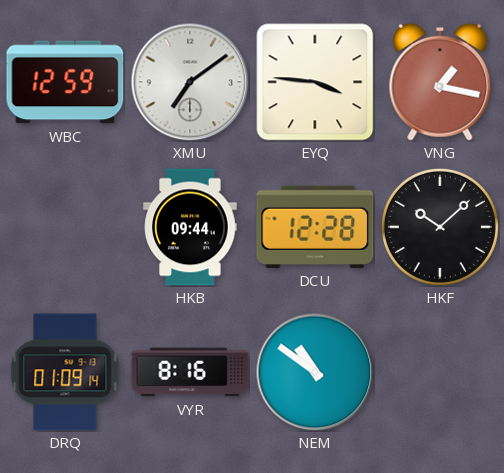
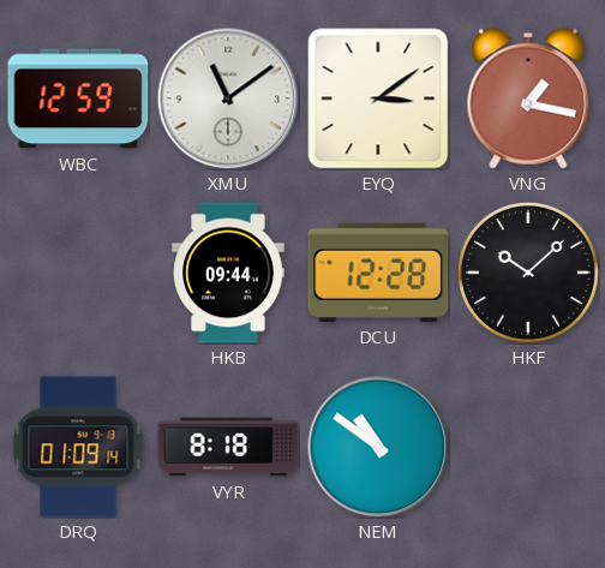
XMU: 7:09 -> 11:09 (228, 98)
EYQ: 3:46 -> 3:09 (378, 98)
VYR: 8:16 -> 8:18 (228, 447)
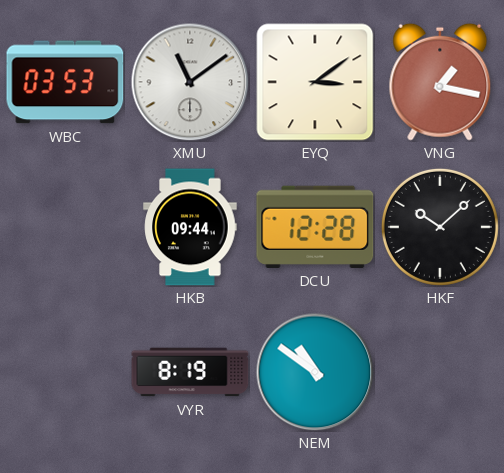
WBC: 12:59 -> 03:53 (65, 82)
DRQ: 01:09 -> none (78, 447)
VYR: 8:18 -> 8:19 (190, 372)
